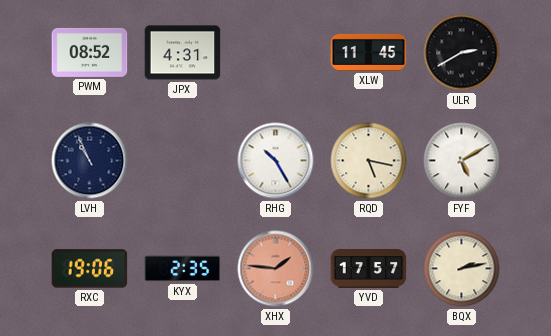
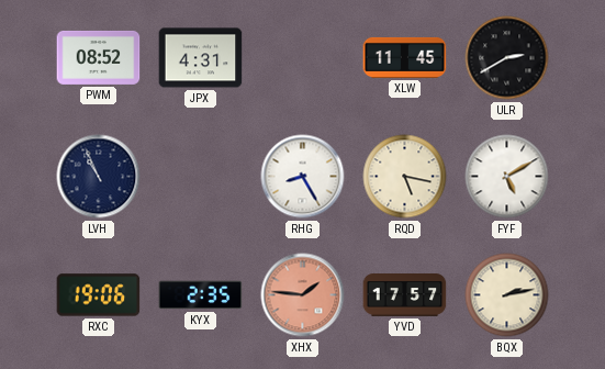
RHG: 10:25 -> 8:25 (303, 177)
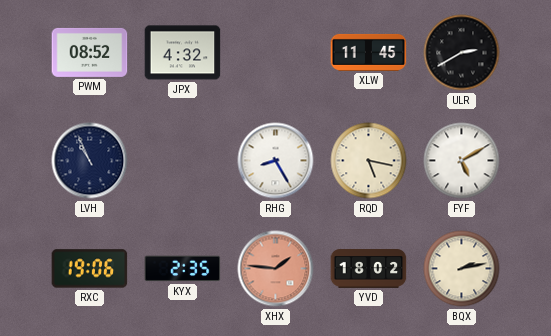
JPX: 4:31 -> 4:32 (183, 53)
YVD: 17:57 -> 18:02 (369, 269)
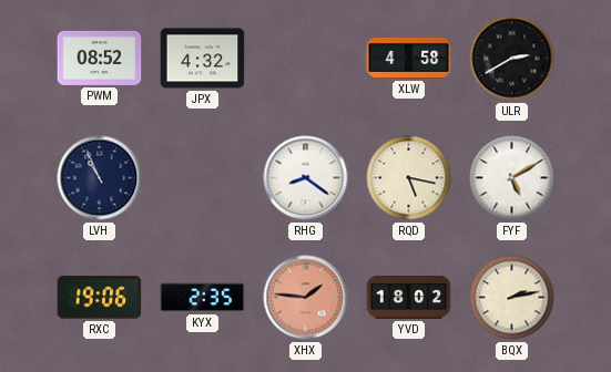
XLW: 11:45 -> 4:58 (409, 58)
RHG: 8:25 -> 8:21 (306, 178)
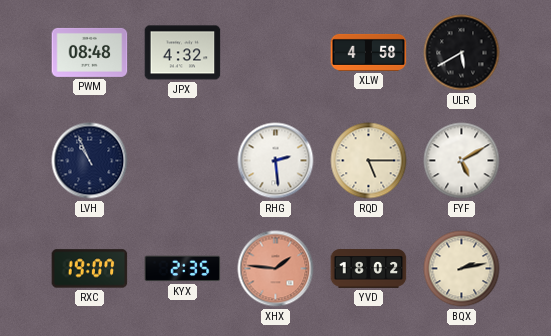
PWM: 08:52 -> 08:48 (90, 52)
ULR: 2:40 -> 5:40 (462, 53)
RHG: 8:21 -> 2:29 (276, 161)
RQD: 5:17 -> 5:15 (369, 161)
RXC: 19:06 -> 19:07 (90, 269)
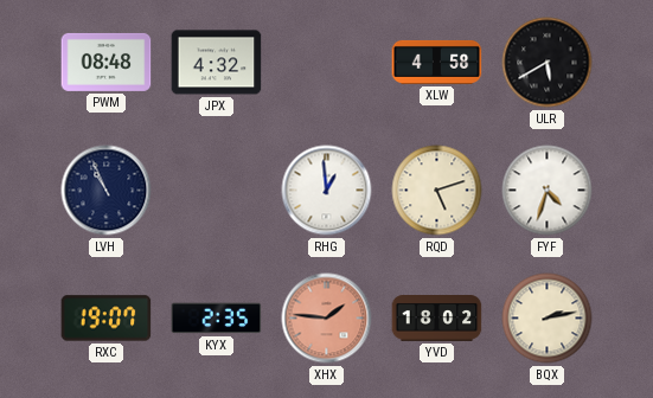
RHG: 2:29 -> 12:59 (327, 191)
RQD: 5:15 -> 5:12 (437, 191)
FYF: 5:10 -> 4:33 (548, 191)
